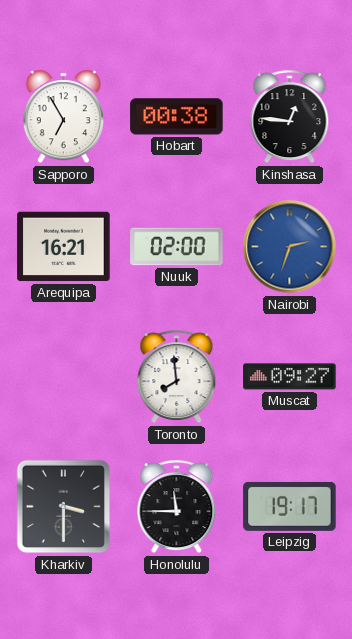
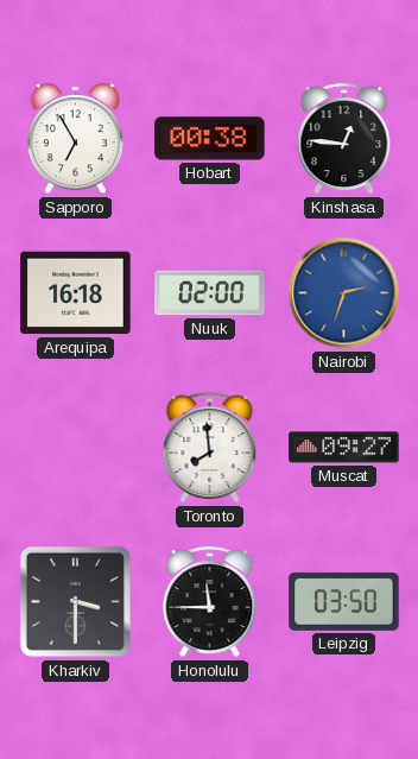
Arequipa: 16:21 -> 16:18 (76, 293)
Leipzig: 19:17 -> 03:50 (344, 601)
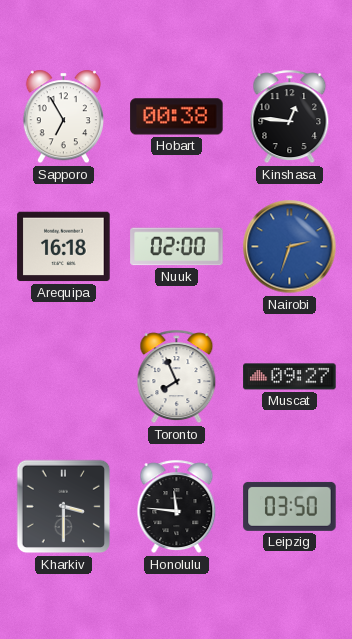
Toronto: 7:59 -> 7:56 (177, 377)
Honolulu: 11:45 -> 11:46 (177, 507)
